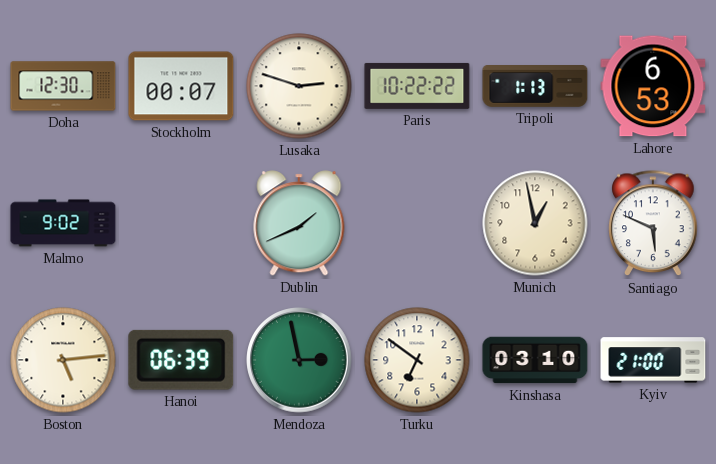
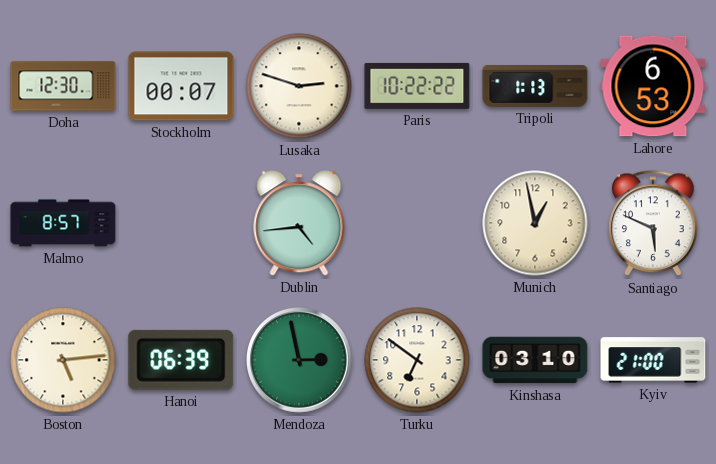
Malmo: 9:02 -> 8:57 (63, 223)
Dublin: 1:41 -> 4:44 (299, 223)
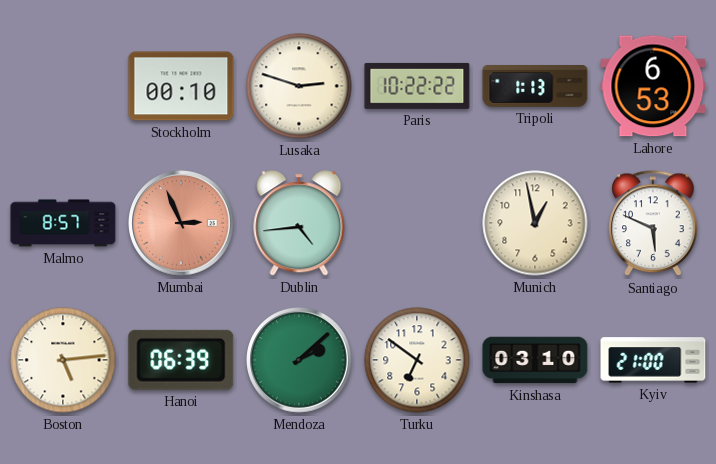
Doha: 12:30 -> none (63, 86)
Stockholm: 00:07 -> 00:10 (181, 86)
Mumbai: none -> 2:56 (181, 223)
Mendoza: 2:58 -> 2:08 (299, 360)
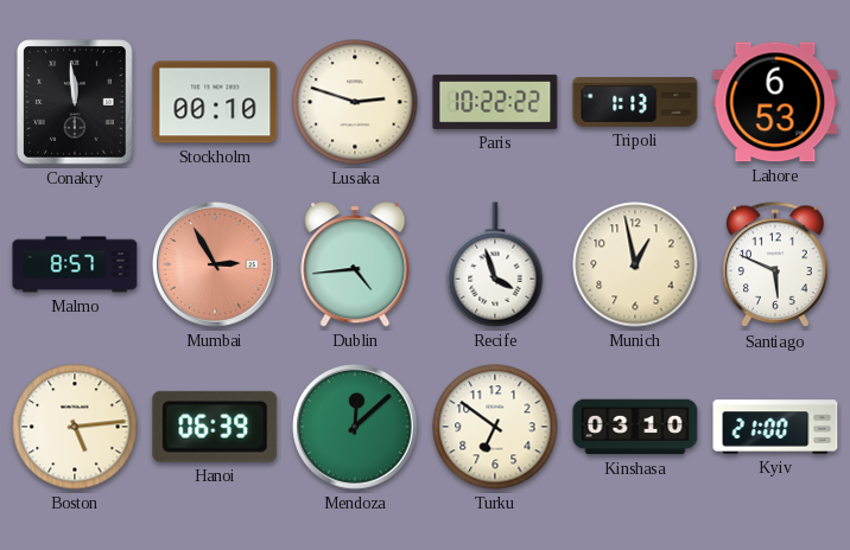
Conakry: none -> 11:59 (75, 102)
Mumbai: 2:56 -> 2:55 (215, 264)
Recife: none -> 3:57 (495, 264)
Mendoza: 2:08 -> 12:08 (355, 427)
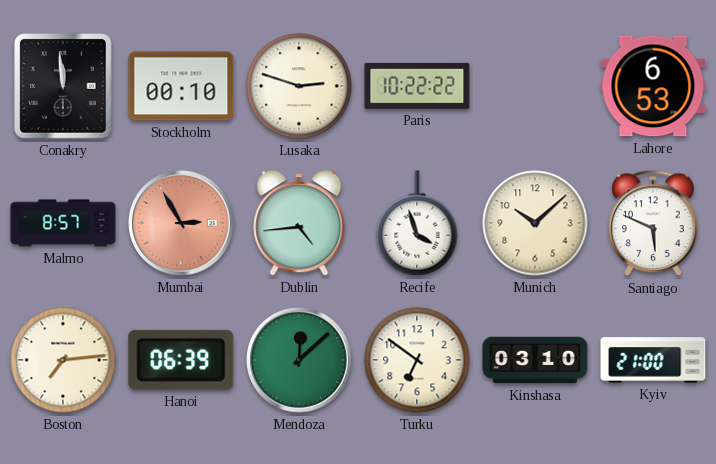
Tripoli: 1:13 -> none (635, 103)
Munich: 12:58 -> 10:08 (535, 223)
Boston: 5:14 -> 7:14 (63, 360)
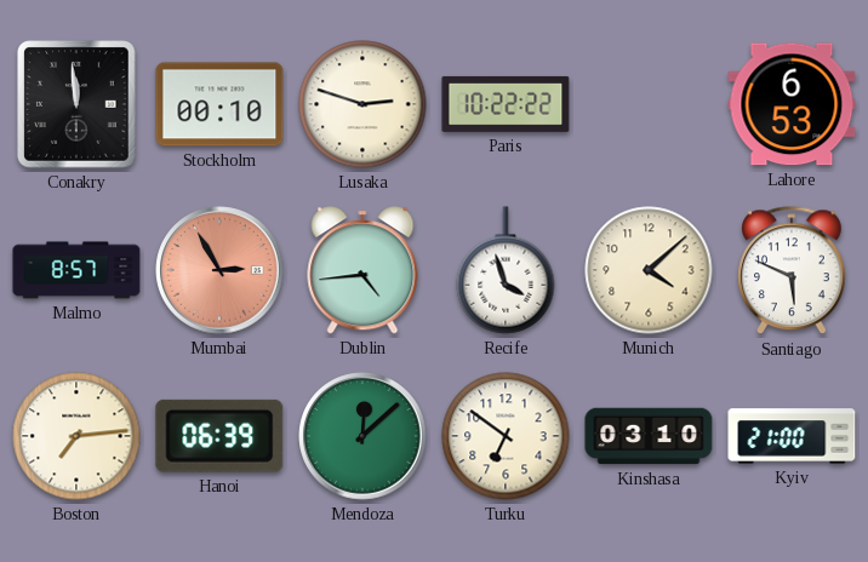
Munich: 10:08 -> 4:08 (649, 270)
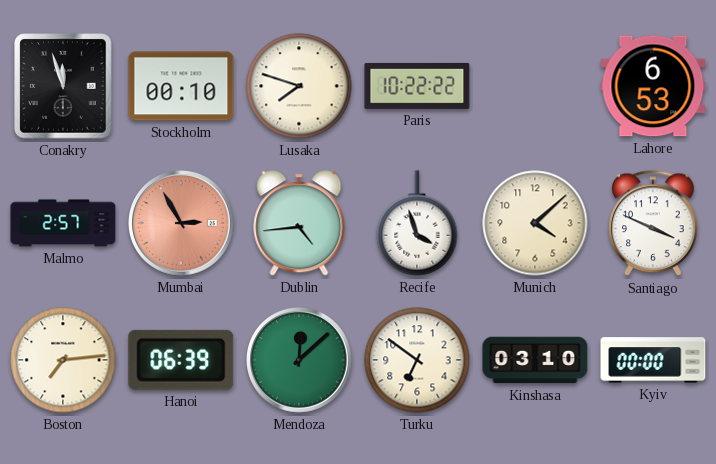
Conakry: 11:59 -> 11:57 (63, 86)
Lusaka: 2:48 -> 7:48 (299, 86)
Malmo: 8:57 -> 2:57 (63, 223)
Santiago: 5:49 -> 3:49 (653, 224)
Kyiv: 21:00 -> 00:00 (653, 360)
